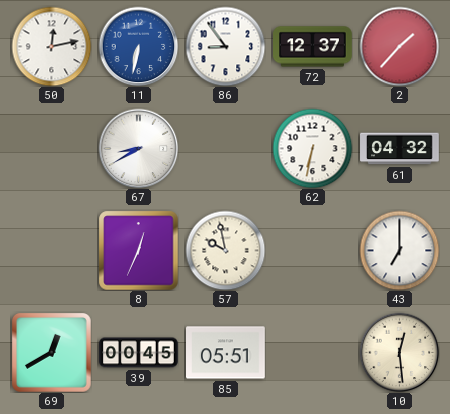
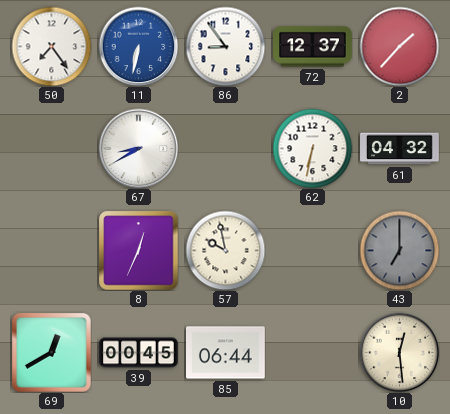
50: 12:13 -> 7:24 (51, 46)
43 dial: white -> grey (399, 250)
85: 05:51 -> 06:44 (226, 353)
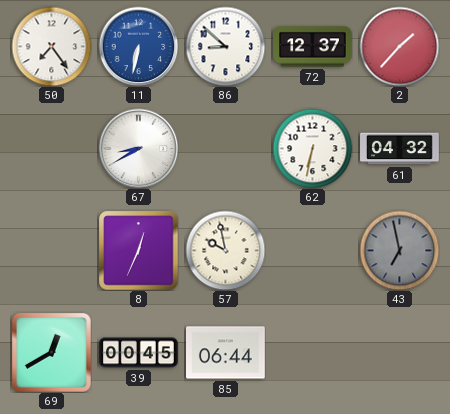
86: 8:54 -> 8:52 (225, 46)
43: 7:00 -> 6:58 (399, 250)
10: 12:29 -> none (399, 352)
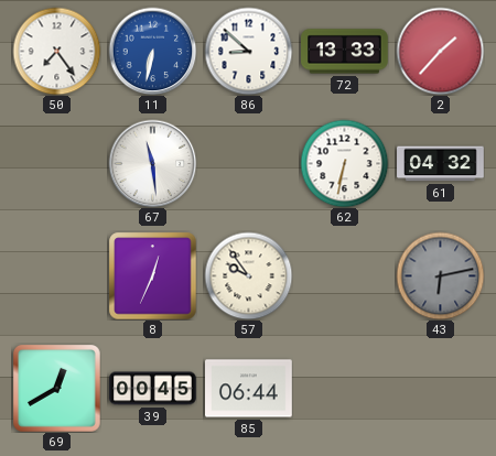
72: 12:37 -> 13:33 (345, 52)
67: 8:40 -> 11:29 (152, 163)
57: 9:58 -> 9:54 (248, 275)
43: 6:58 -> 6:13 (440, 275)
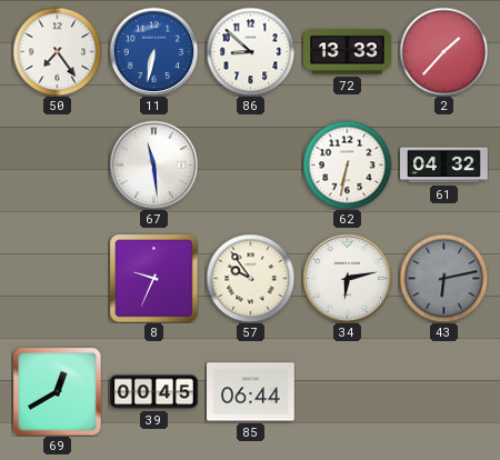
8: 12:34 -> 9:34 (153, 278)
34: none -> 6:13 (347, 278)
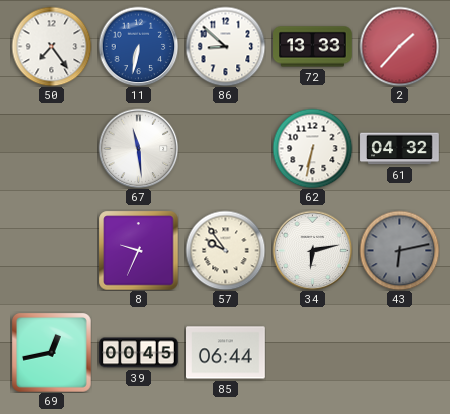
69: 12:40 -> 12:43 (52, 353)
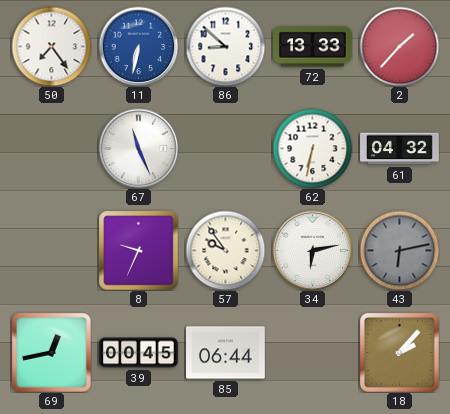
67: 11:29 -> 11:26 (138, 148)
18: none -> 2:07 (400, 353)
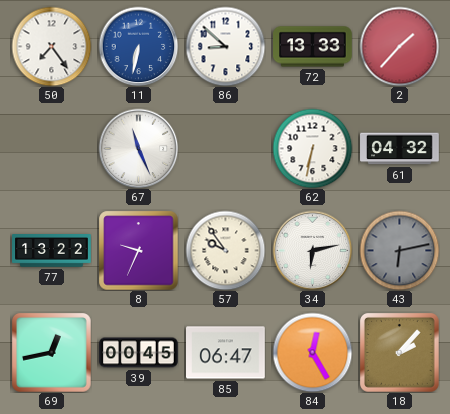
77: none -> 13:22 (52, 251)
85: 06:44 -> 06:47 (226, 353)
84: none -> 12:25 (312, 352)
